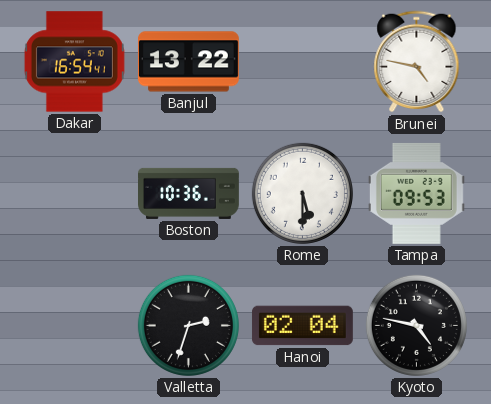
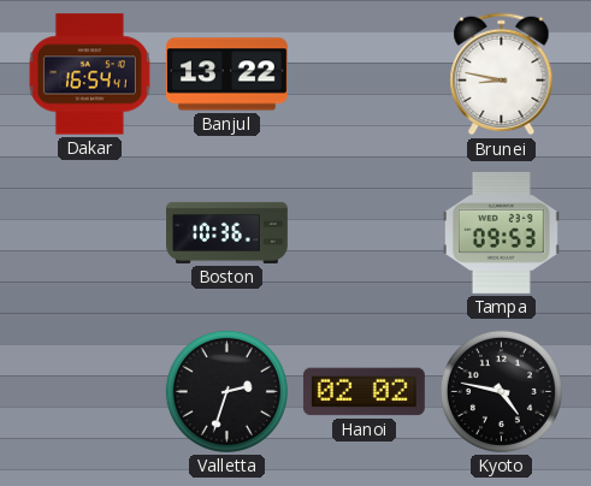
Brunei: 4:47 -> 8:47 (502, 75)
Rome: 5:30 -> none (302, 193)
Hanoi: 02:04 -> 02:02 (364, 392)
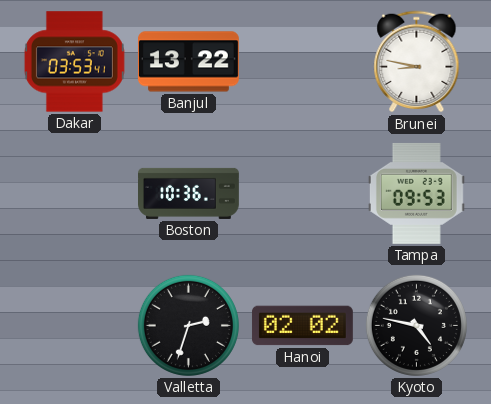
Dakar: 16:54 -> 03:53 (74, 62)
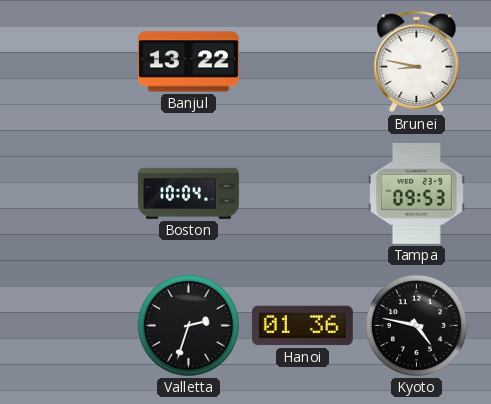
Dakar: 03:53 -> none (74, 62)
Boston: 10:36 -> 10:04 (189, 193)
Hanoi: 02:02 -> 01:36 (302, 326)
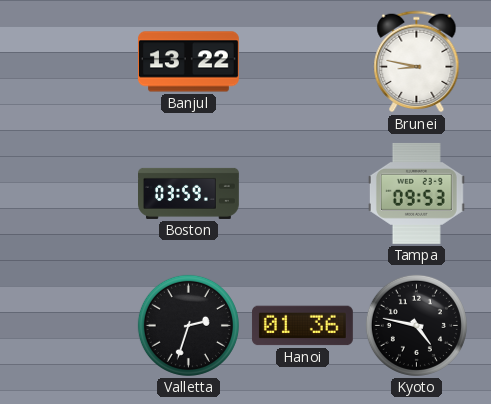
Boston: 10:04 -> 03:59 (189, 193)
